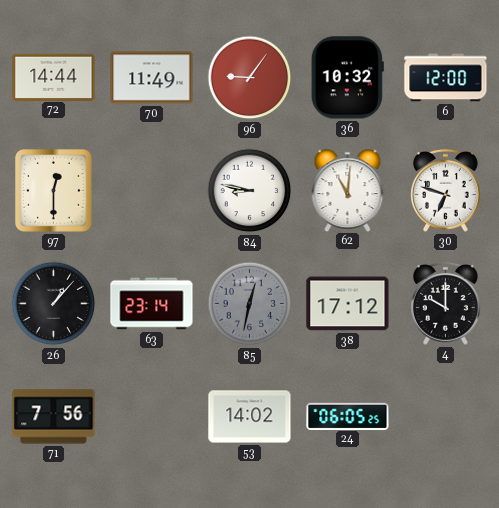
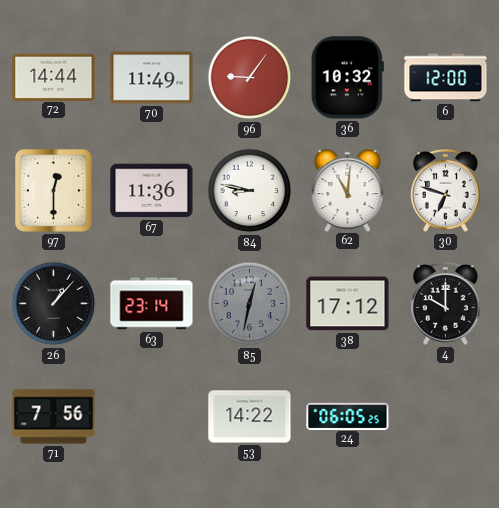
67: none -> 11:36 (152, 191)
53: 14:02 -> 14:22 (250, 417)
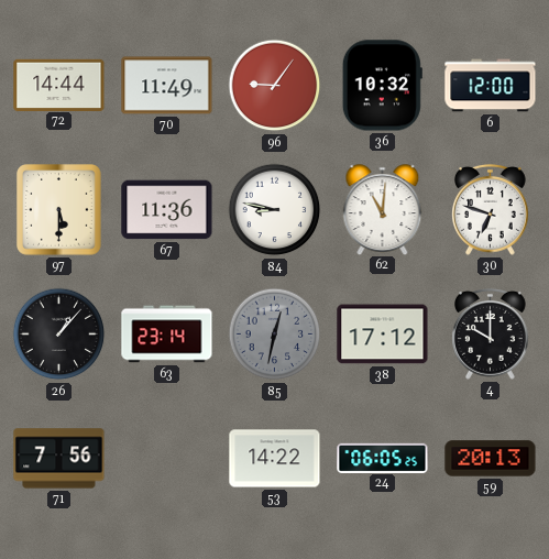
97: 12:30 -> 5:30 (59, 210)
59: none -> 20:13 (491, 459)
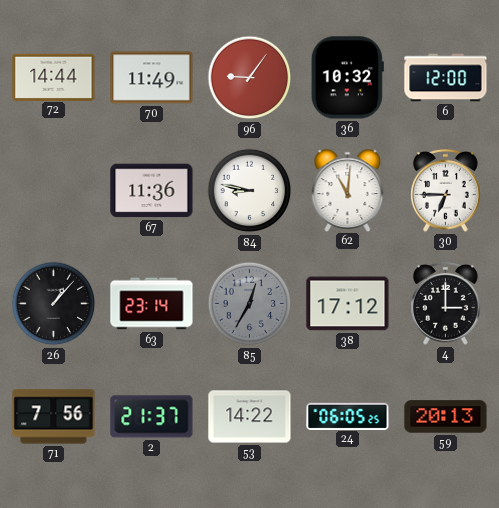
97: 5:30 -> none (59, 210)
30: 6:48 -> 6:45 (446, 190)
85: 12:32 -> 12:35 (250, 304)
4: 10:00 -> 3:00 (446, 303)
2: none -> 21:37 (152, 417)
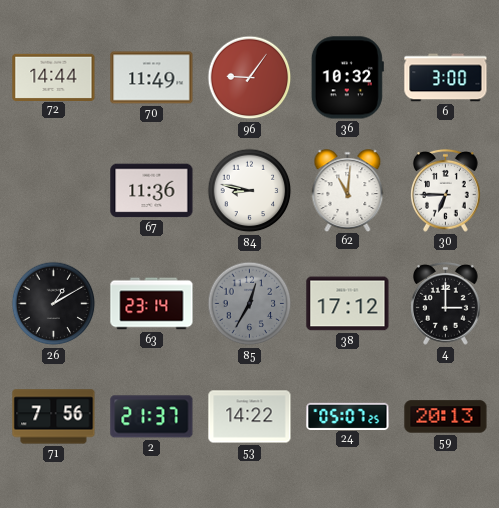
6: 12:00 -> 3:00 (446, 78)
26: 1:07 -> 1:10 (54, 304)
24: 06:05 -> 05:07 (348, 416)
